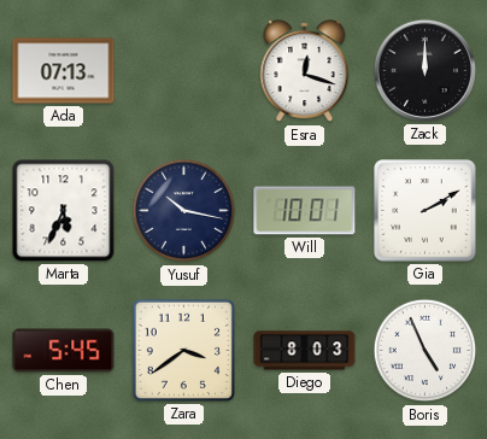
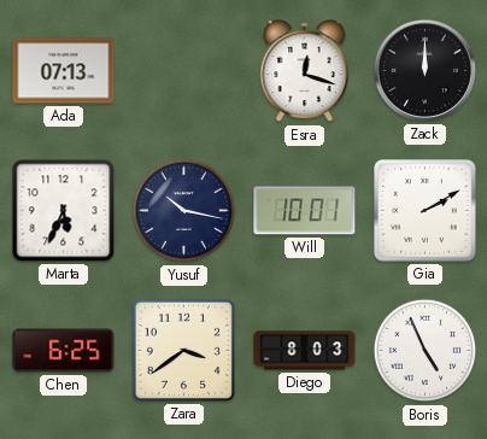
Chen: 5:45 -> 6:25 (64, 351)
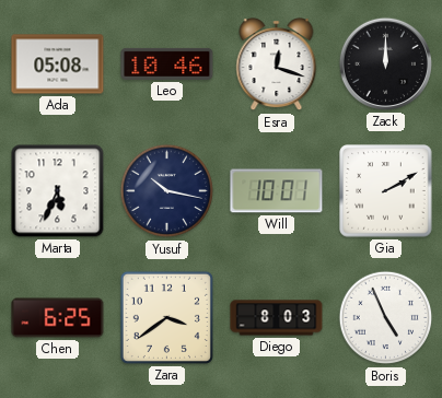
Ada: 07:13 -> 05:08 (58, 65)
Leo: none -> 10:46 (167, 63)
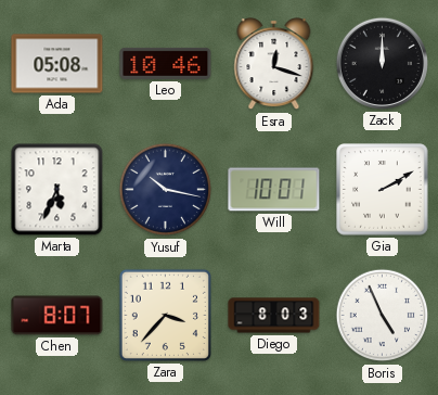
Chen: 6:25 -> 8:07 (57, 316)
Zara: 3:39 -> 3:37 (165, 315)
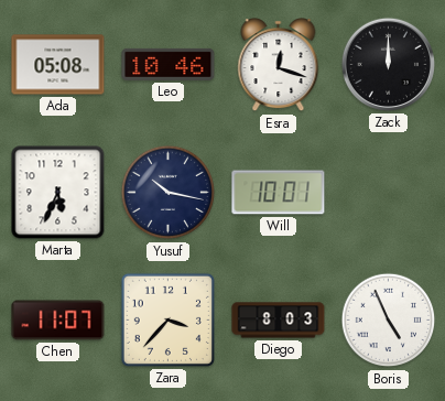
Gia: 2:10 -> none (383, 190)
Chen: 8:07 -> 11:07 (58, 321)
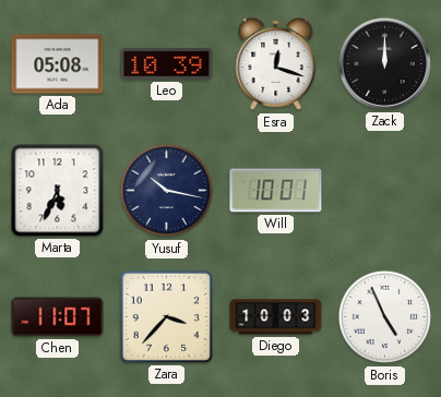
Leo: 10:46 -> 10:39 (167, 63)
Diego: 8:03 -> 10:03 (276, 317)
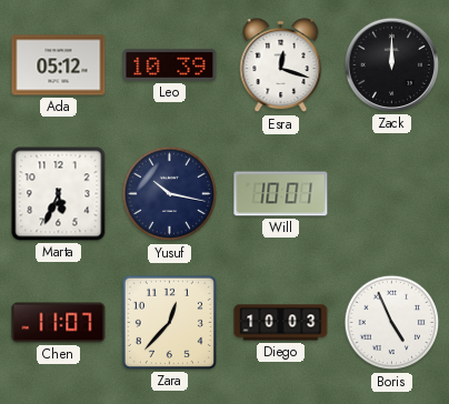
Ada: 05:08 -> 05:12 (59, 65)
Zara: 3:37 -> 12:37 (169, 322)
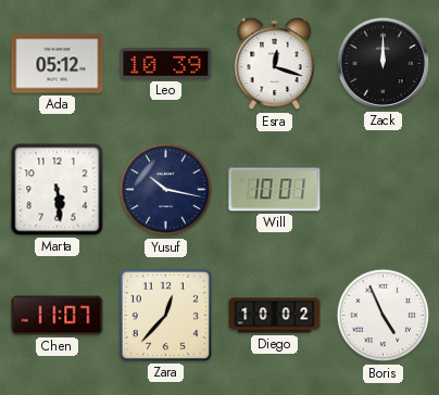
Marta: 5:34 -> 5:29 (58, 190)
Diego: 10:03 -> 10:02 (275, 316)
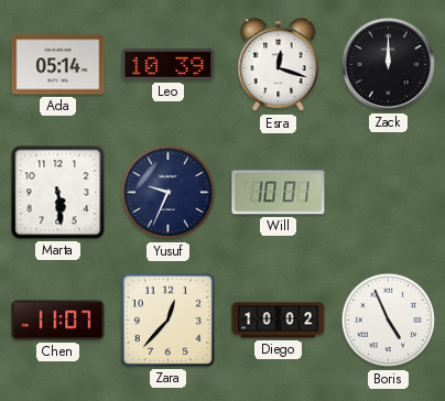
Ada: 05:12 -> 05:14 (58, 65)
Yusuf: 10:17 -> 9:34 (169, 193)
